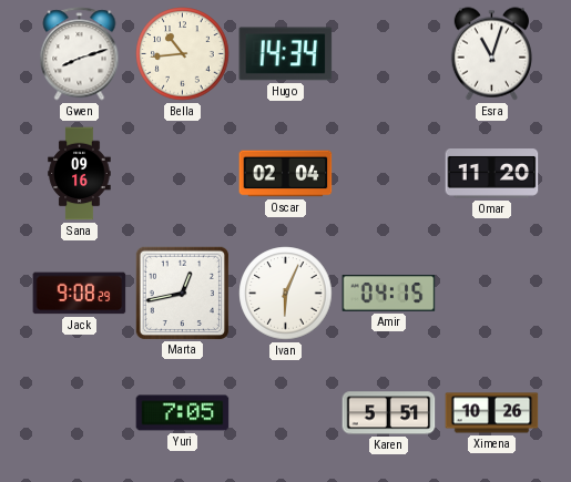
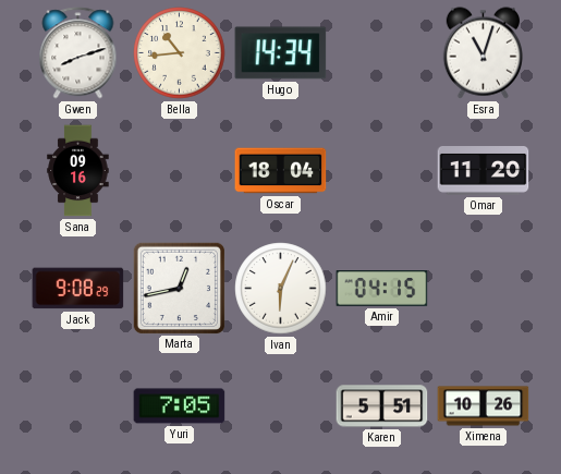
Oscar: 02:04 -> 18:04 (281, 171)
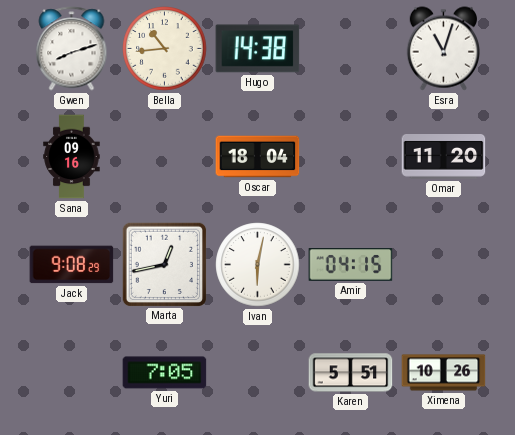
Hugo: 14:34 -> 14:38 (258, 49)
Ivan: 6:04 -> 6:02 (258, 265)
